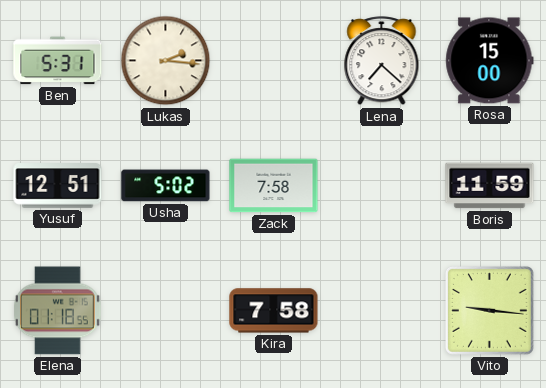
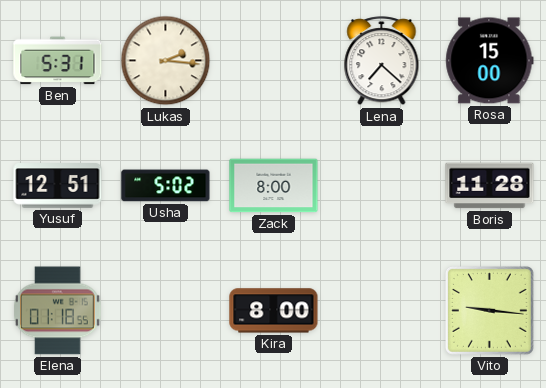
Zack: 7:58 -> 8:00 (274, 186)
Boris: 11:59 -> 11:28 (490, 186)
Kira: 7:58 -> 8:00 (274, 311)
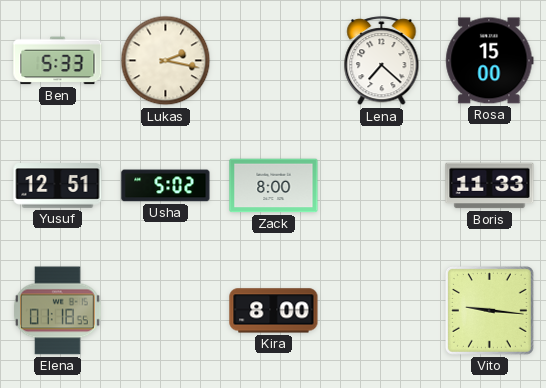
Ben: 5:31 -> 5:33 (58, 61)
Lukas: 2:16 -> 2:17 (166, 61)
Boris: 11:28 -> 11:33 (490, 186)
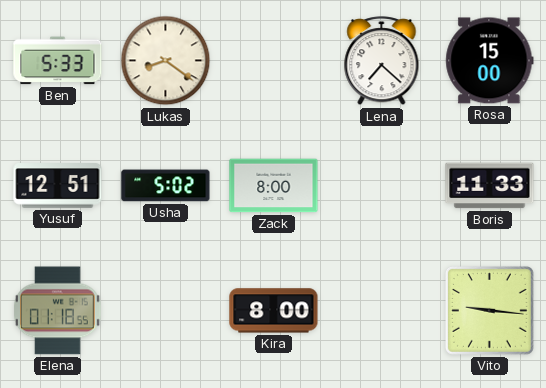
Lukas: 2:17 -> 8:21 (166, 61)
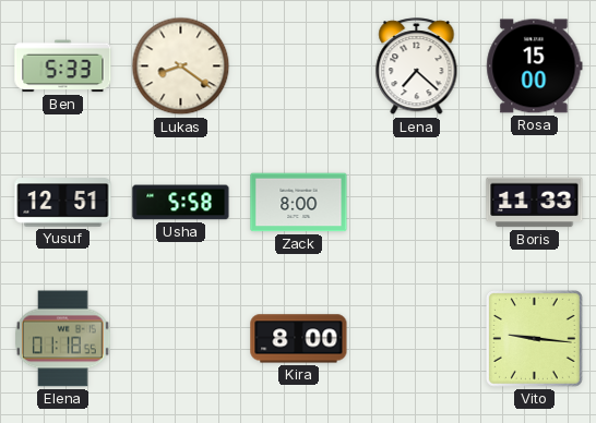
Usha: 5:02 -> 5:58 (181, 203)
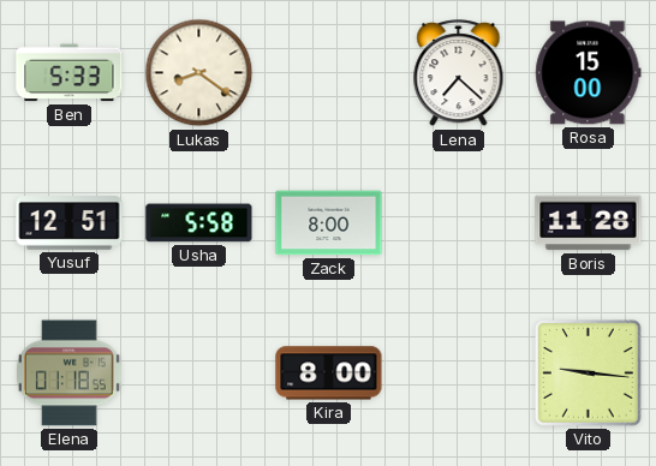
Boris: 11:33 -> 11:28 (589, 223)
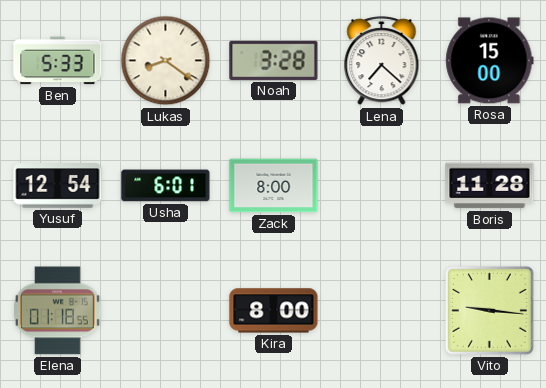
Noah: none -> 3:28 (274, 60)
Yusuf: 12:51 -> 12:54 (58, 186)
Usha: 5:58 -> 6:01 (166, 186)
